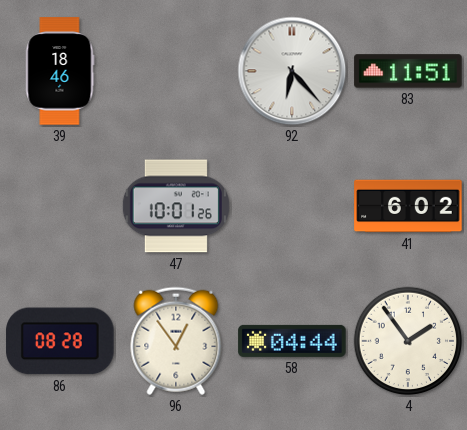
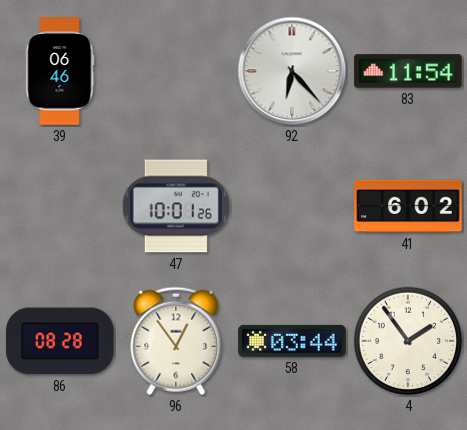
39: 18:46 -> 06:46 (60, 71)
83: 11:51 -> 11:54 (408, 71)
58: 04:44 -> 03:44 (292, 341)
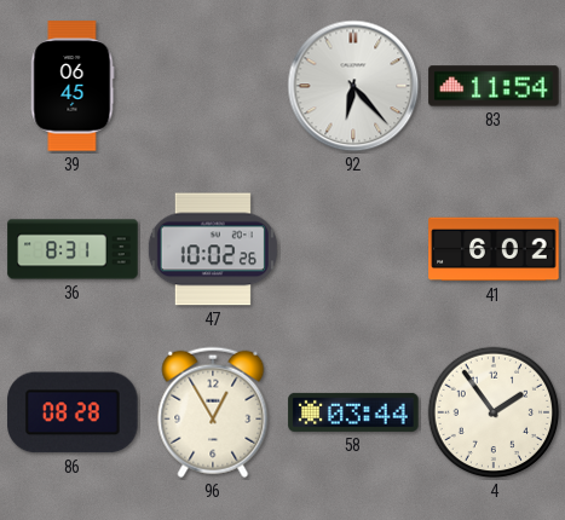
39: 06:46 -> 06:45 (73, 86)
36: none -> 8:31 (73, 249)
47: 10:01 -> 10:02 (213, 249)
96: 12:54 -> 12:55 (213, 412)
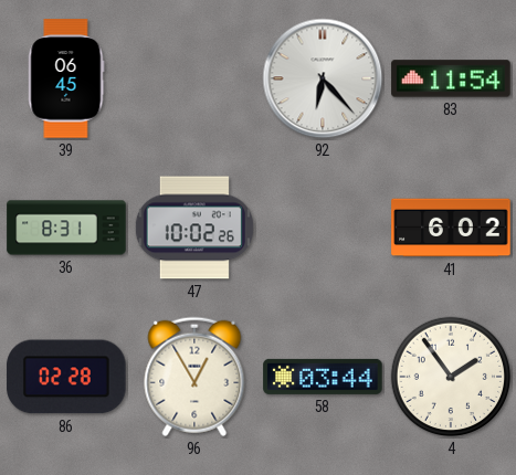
86: 08:28 -> 02:28 (66, 377)
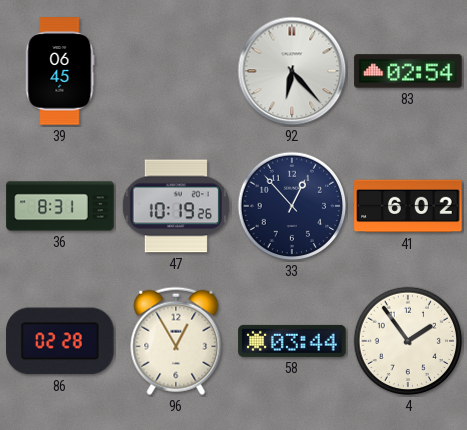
83: 11:54 -> 02:54 (408, 71)
47: 10:02 -> 10:19 (176, 206)
33: none -> 12:53 (292, 206)
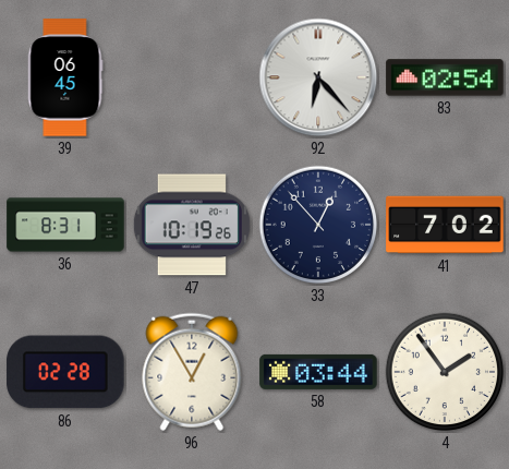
41: 6:02 -> 7:02 (445, 225)
